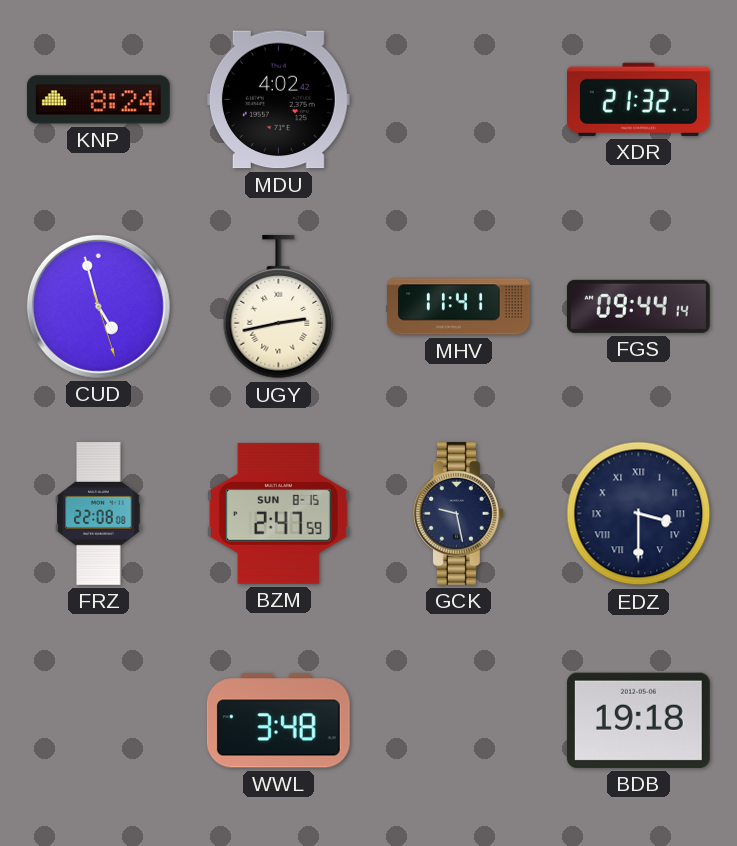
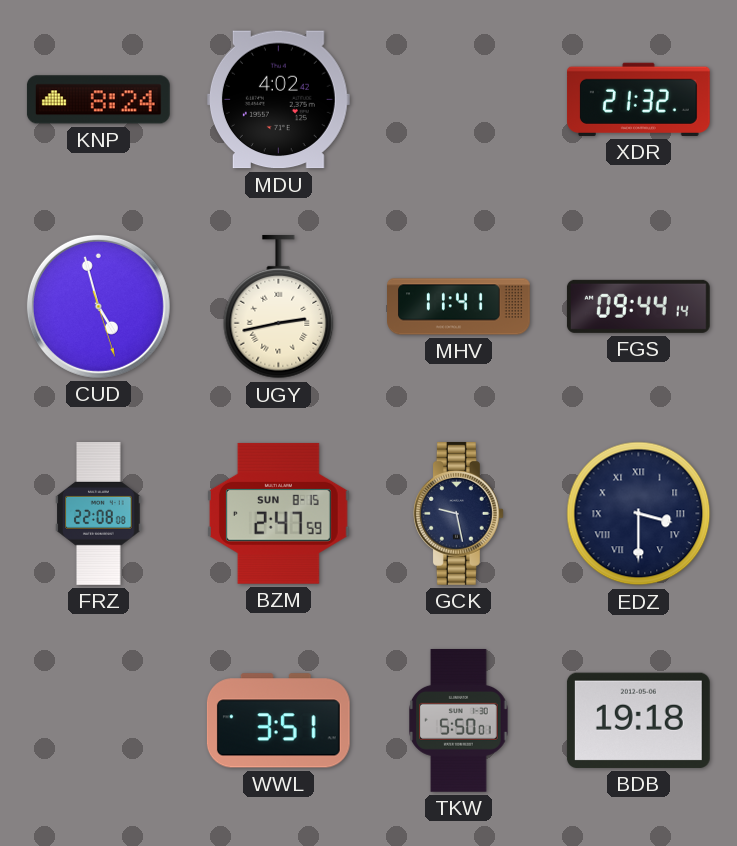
WWL: 3:48 -> 3:51 (278, 721)
TKW: none -> 5:50 (459, 720)
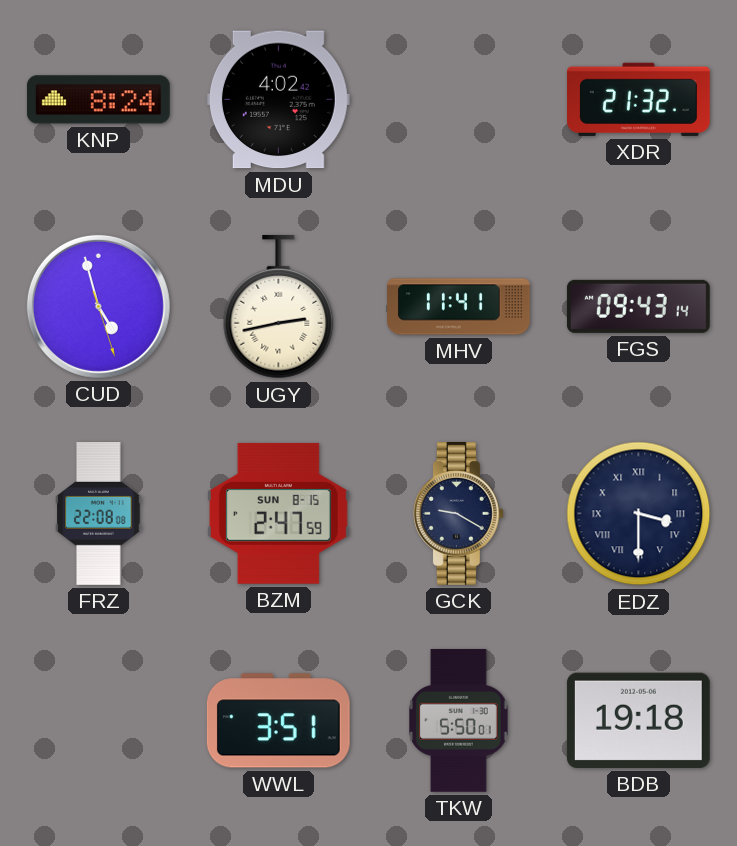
FGS: 09:44 -> 09:43 (638, 306)
GCK: 9:28 -> 9:20 (458, 513)
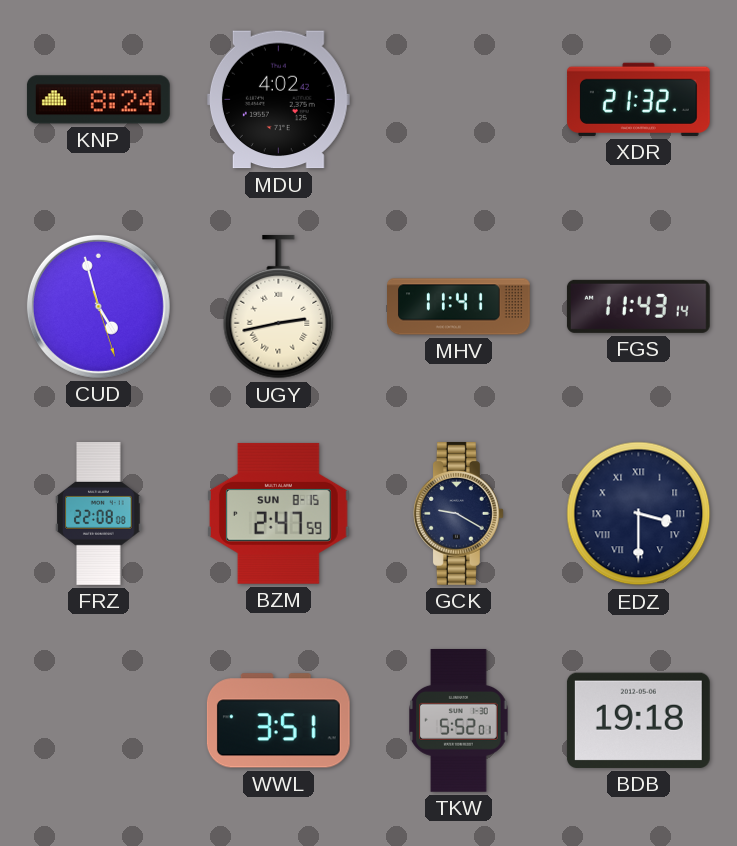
FGS: 09:43 -> 11:43 (638, 306)
TKW: 5:50 -> 5:52 (459, 720)
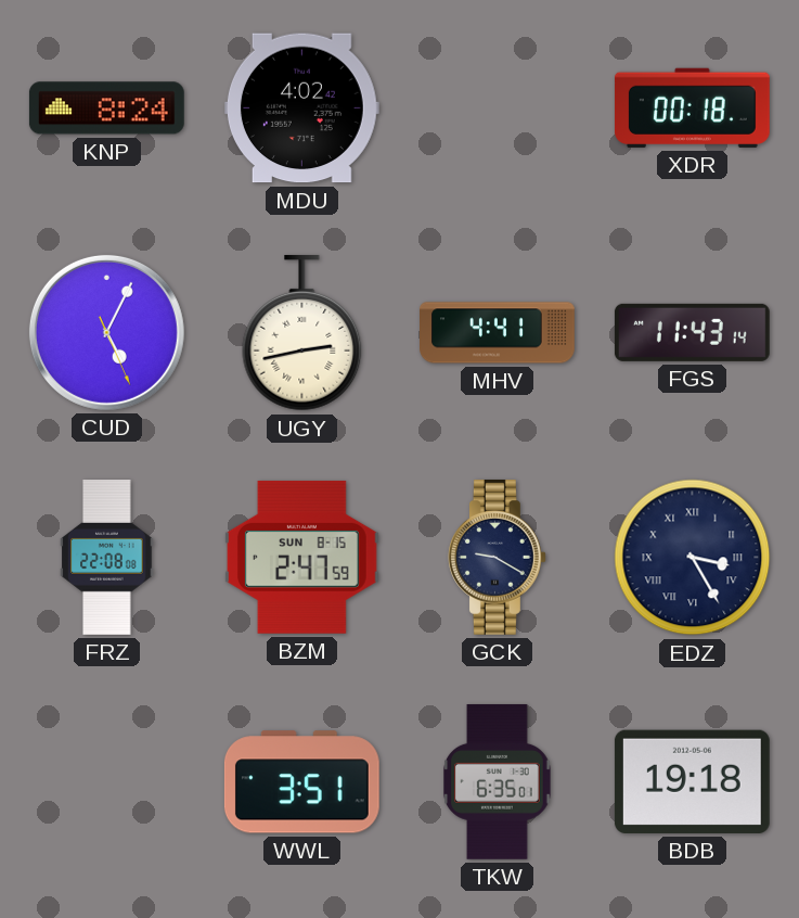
XDR: 21:32 -> 00:18 (692, 107)
CUD: 4:57 -> 5:04 (106, 332)
MHV: 11:41 -> 4:41 (498, 333)
EDZ: 3:30 -> 3:25 (693, 558)
TKW: 5:52 -> 6:35 (498, 781)
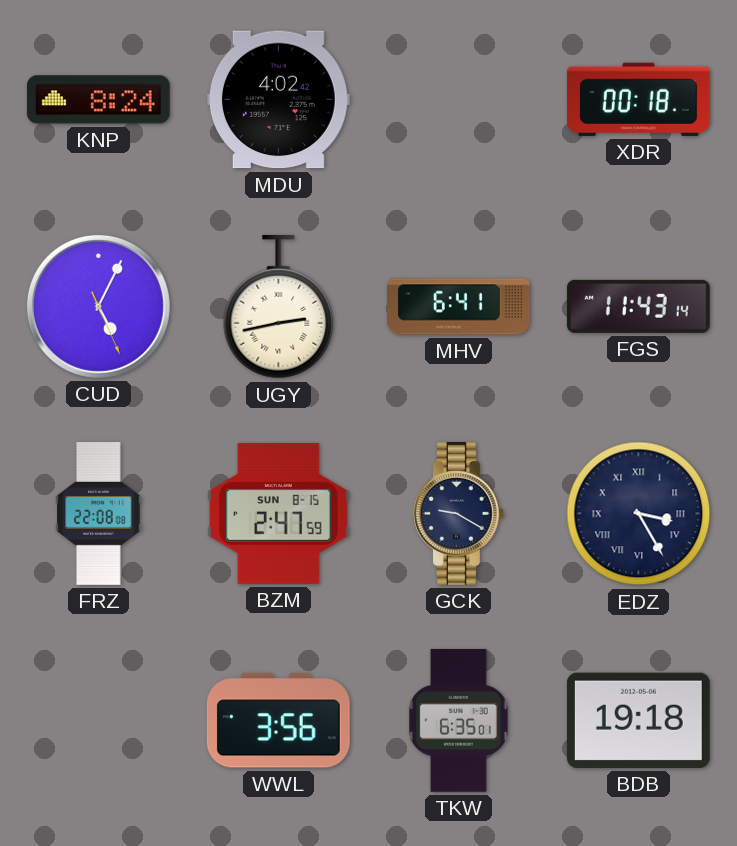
MHV: 4:41 -> 6:41 (459, 307)
WWL: 3:51 -> 3:56 (278, 721)
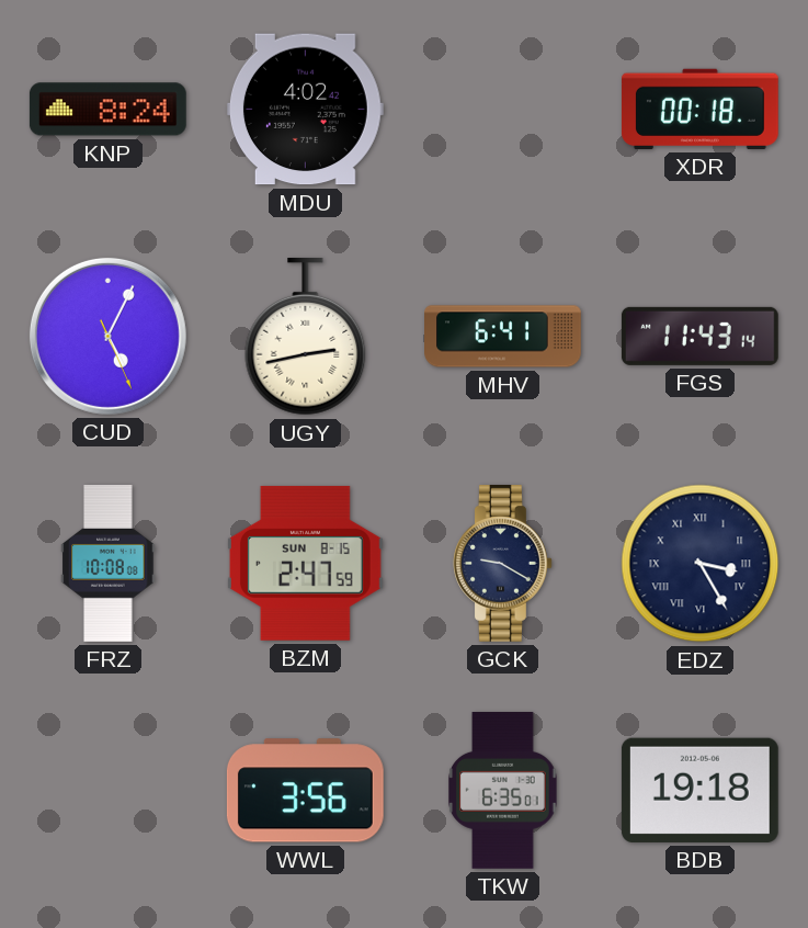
FRZ: 22:08 -> 10:08 (109, 564)
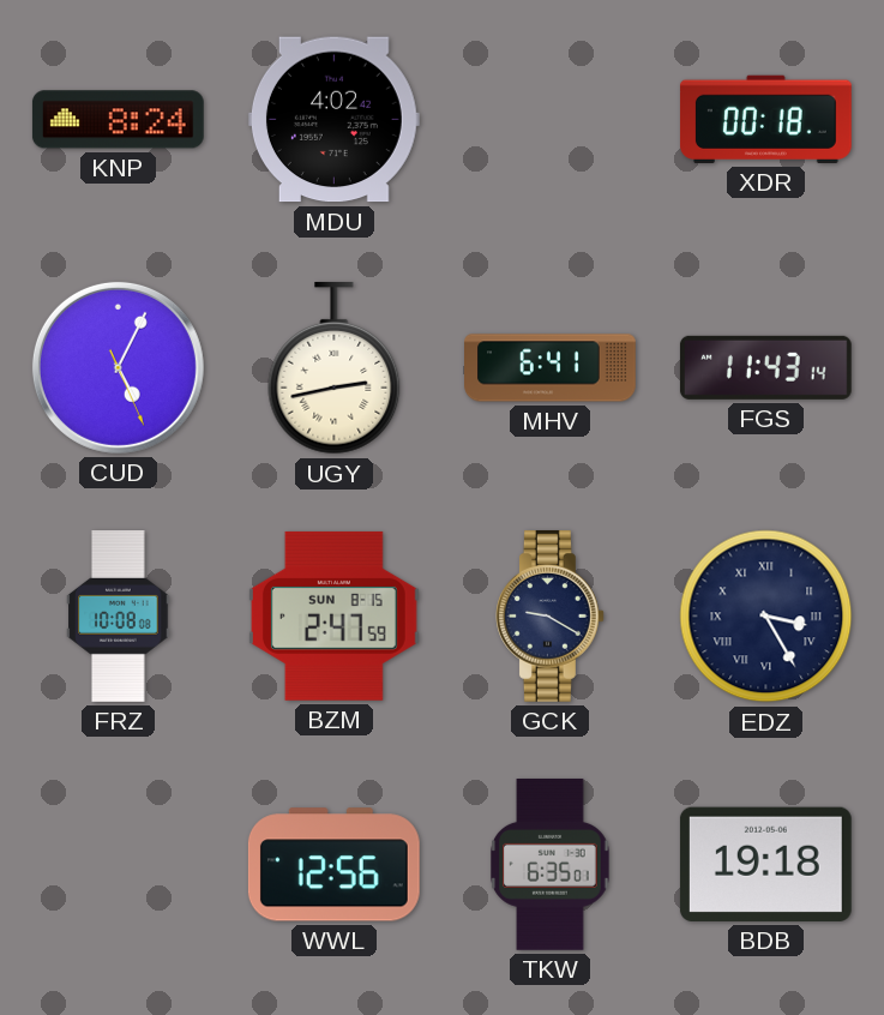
WWL: 3:56 -> 12:56 (333, 865)
